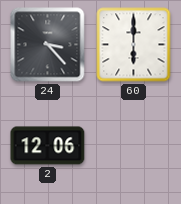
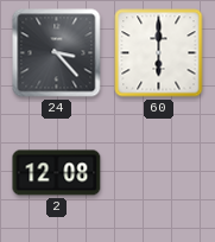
2: 12:06 -> 12:08 (57, 173)
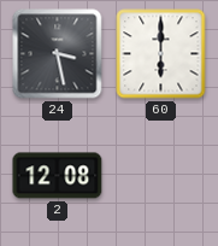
24: 3:23 -> 3:28 (58, 54)
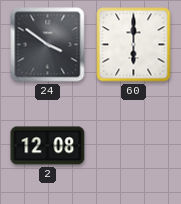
24: 3:28 -> 3:51 (48, 45)
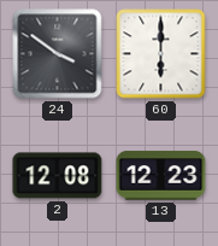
13: none -> 12:23 (161, 176)
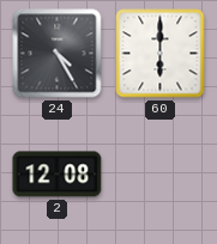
24: 3:51 -> 4:25 (58, 54)
13: 12:23 -> none (161, 176)
